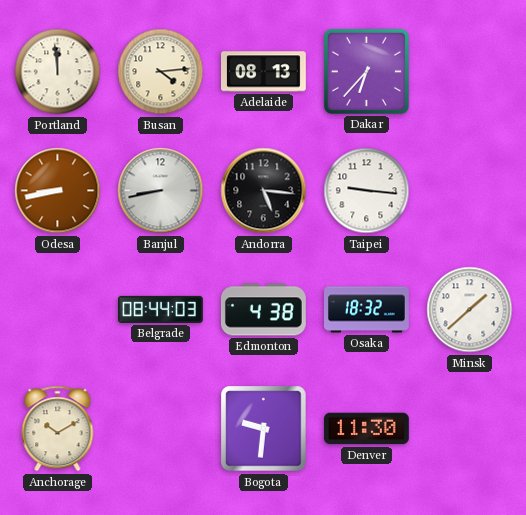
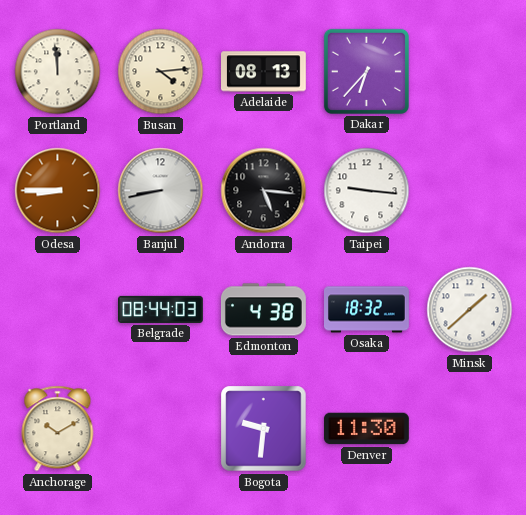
Odesa: 8:43 -> 8:45 (58, 191)
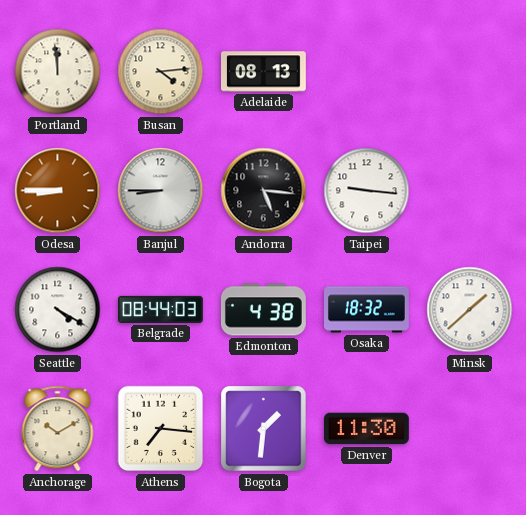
Dakar: 6:37 -> none (366, 71)
Banjul: 8:43 -> 8:45 (161, 191)
Seattle: none -> 4:20 (58, 310)
Athens: none -> 7:16 (161, 429)
Bogota: 9:31 -> 1:31 (264, 429)
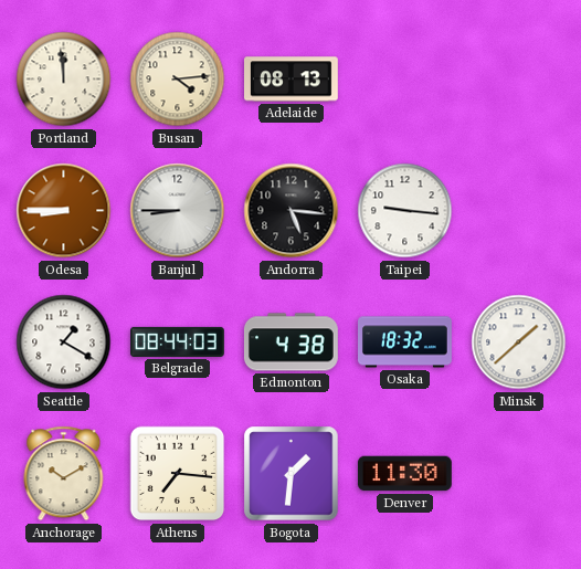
Seattle: 4:20 -> 1:20 (64, 343)
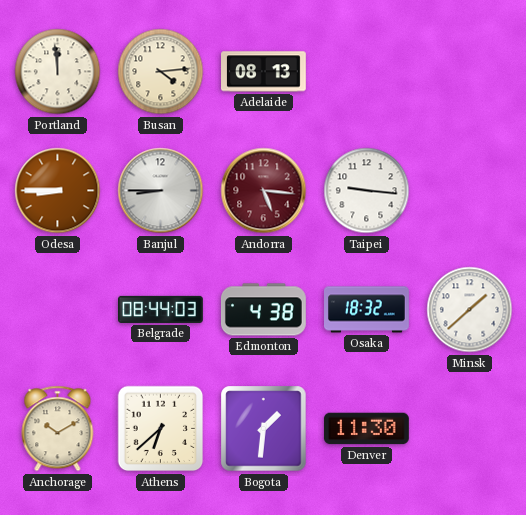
Andorra dial: black -> burgundy (264, 191)
Seattle: 1:20 -> none (64, 343)
Athens: 7:16 -> 6:38 (161, 429)
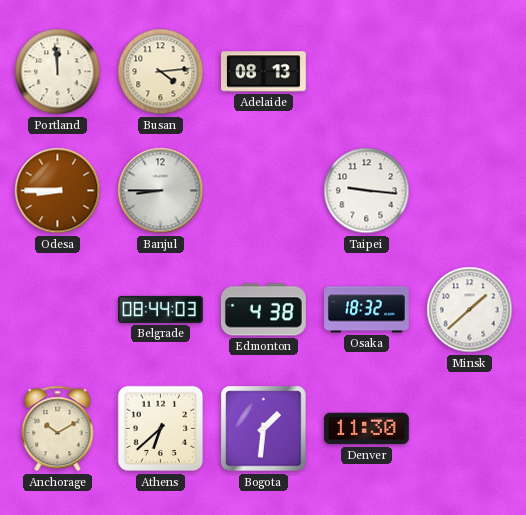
Andorra: 5:16 -> none (264, 191)
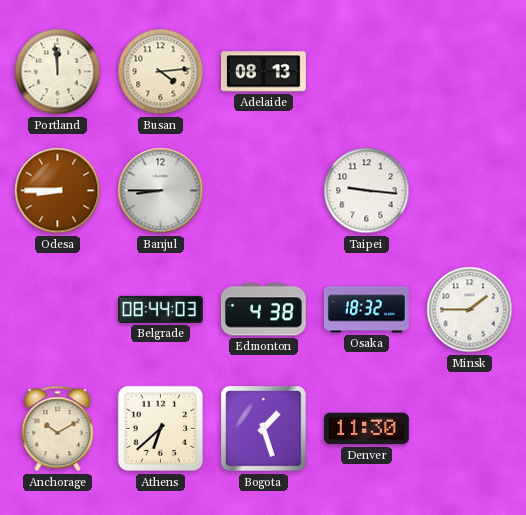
Minsk: 1:38 -> 1:45 (470, 310)
Bogota: 1:31 -> 1:27 (264, 429)
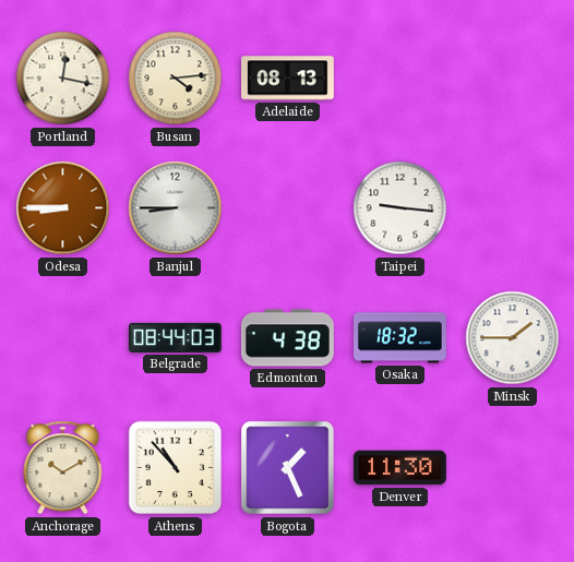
Portland: 11:59 -> 12:17 (63, 79)
Athens: 6:38 -> 10:53 (176, 468)
Bogota: 1:27 -> 1:26 (288, 468)
